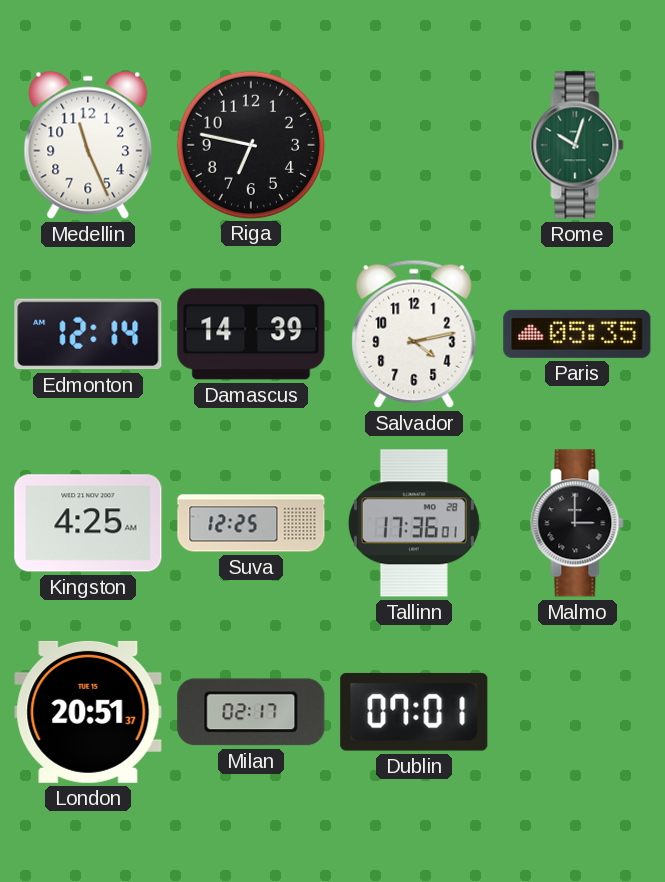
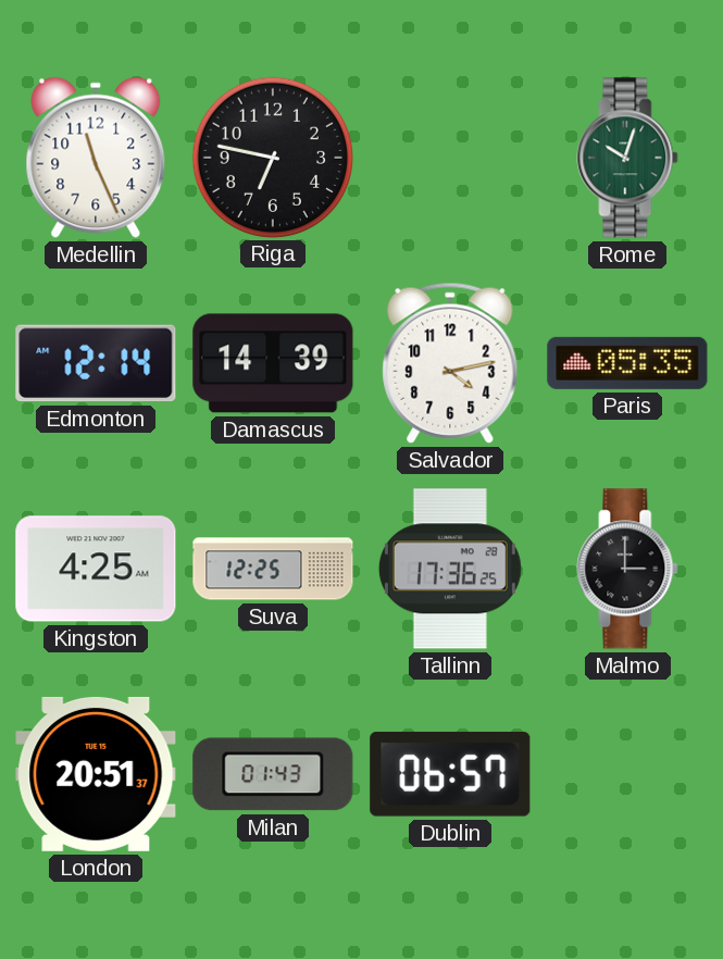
Tallinn: 17:36:01 -> 17:36:25 (450, 569)
Milan: 02:17 -> 01:43 (273, 774)
Dublin: 07:01 -> 06:57 (450, 774)
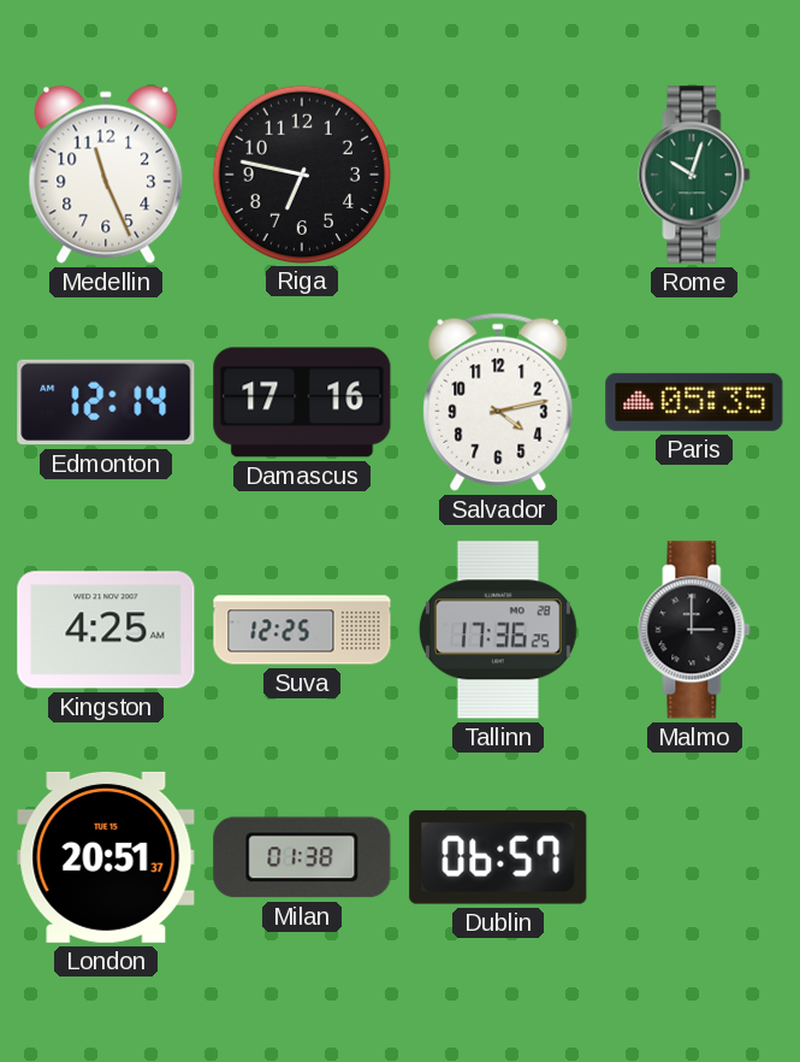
Damascus: 14:39 -> 17:16 (302, 402)
Milan: 01:43 -> 01:38 (302, 857)
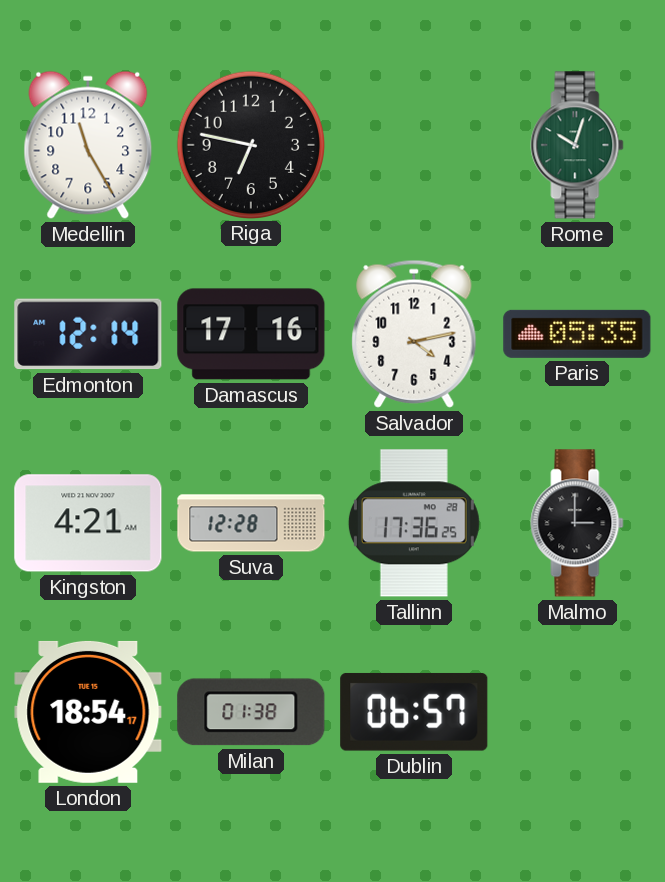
Medellin: 11:26 -> 11:25 (88, 145)
Kingston: 4:25 -> 4:21 (88, 523)
Suva: 12:25 -> 12:28 (251, 523)
London: 20:51 -> 18:54 (88, 712)
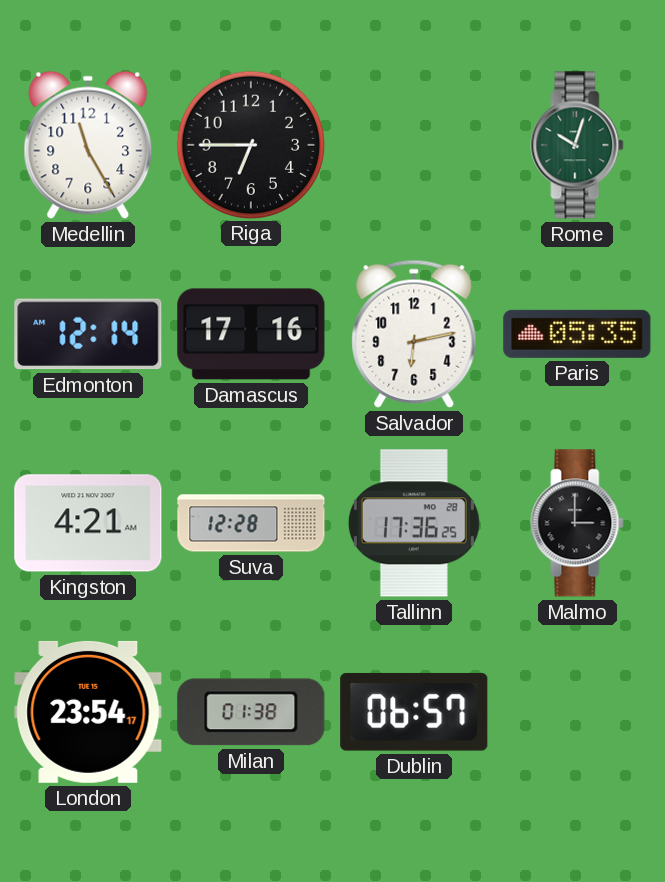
Riga: 6:47 -> 6:45 (250, 144)
Salvador: 4:13 -> 6:13 (414, 334)
London: 18:54 -> 23:54 (88, 712)
